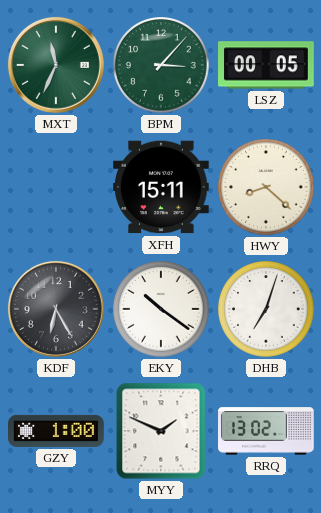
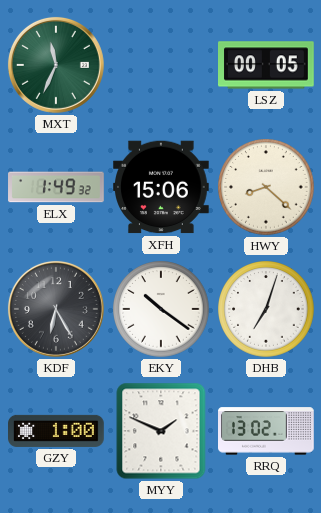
BPM: 3:07 -> none (161, 65)
ELX: none -> 1:49 (56, 187)
XFH: 15:11 -> 15:06 (162, 187)
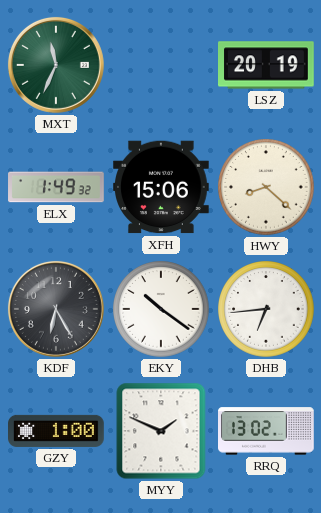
LSZ: 00:05 -> 20:19 (267, 65)
DHB: 7:03 -> 6:44 (266, 309)
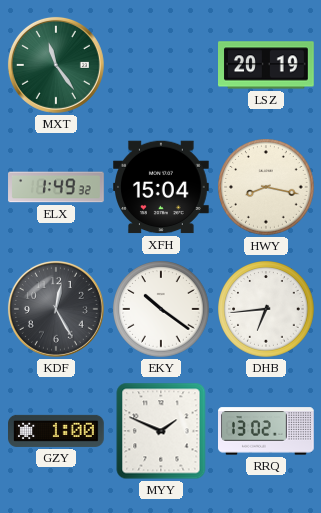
MXT: 11:34 -> 11:24 (56, 65)
XFH: 15:06 -> 15:04 (162, 187)
HWY: 8:22 -> 8:17 (266, 187)
KDF: 6:25 -> 12:25 (56, 309)
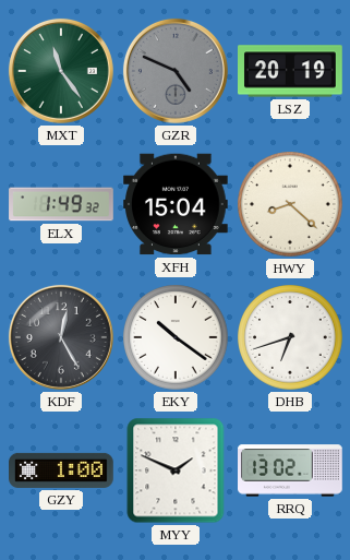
GZR: none -> 4:49 (176, 71)
HWY: 8:17 -> 8:22 (290, 204)
DHB: 6:44 -> 6:42 (290, 337)
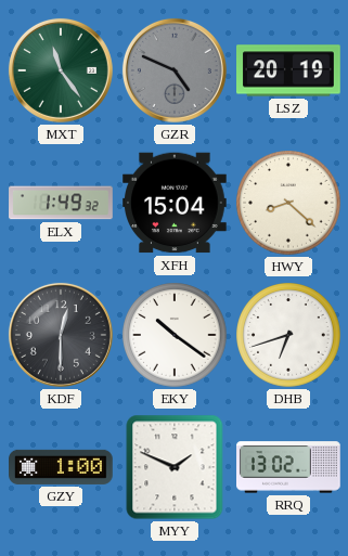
KDF: 12:25 -> 12:30 (61, 335)
